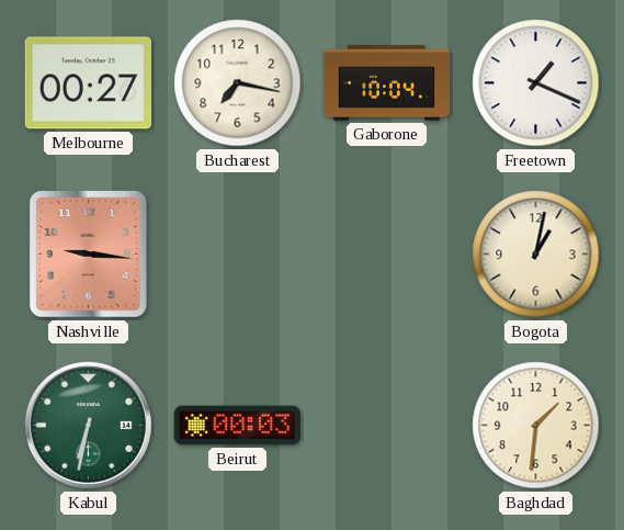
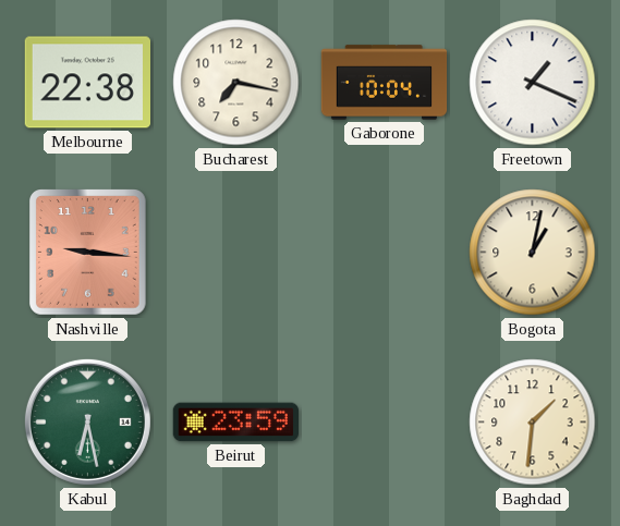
Melbourne: 00:27 -> 22:38 (87, 83)
Kabul: 6:32 -> 6:28 (87, 421)
Beirut: 00:03 -> 23:59 (235, 423)
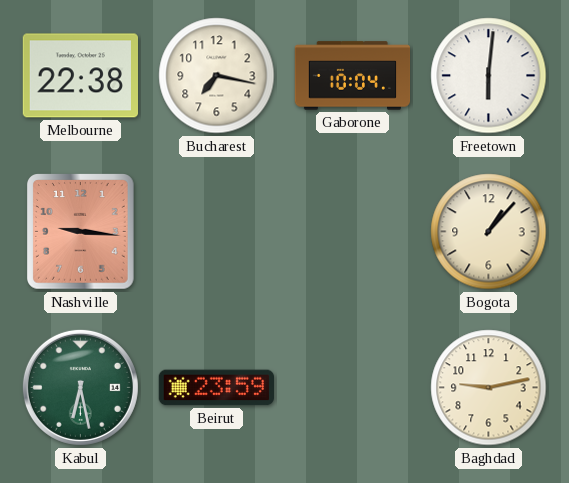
Freetown: 1:19 -> 6:01 (489, 76)
Bogota: 1:02 -> 1:07 (489, 232)
Baghdad: 1:31 -> 9:13 (489, 388)
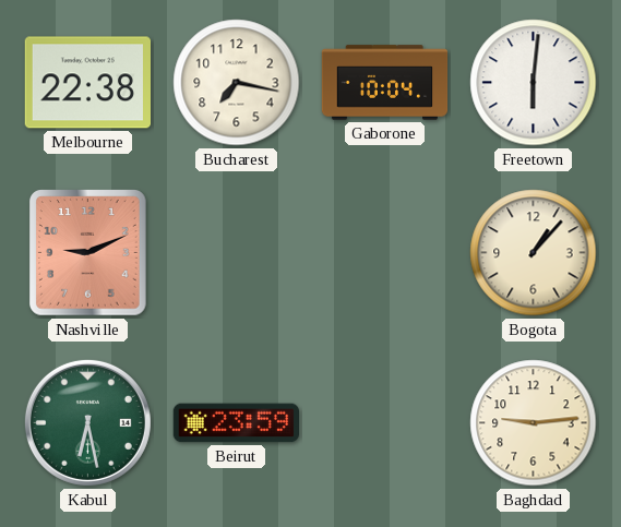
Nashville: 9:16 -> 9:11 (88, 253)
Baghdad: 9:13 -> 9:14 (534, 423)
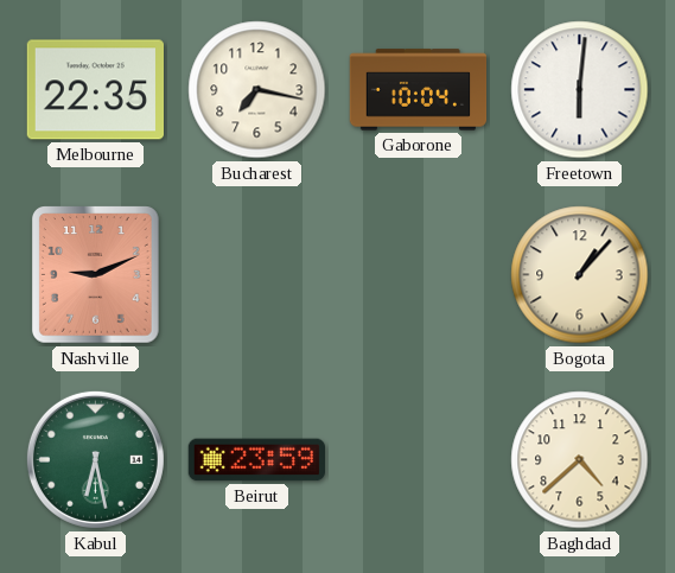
Melbourne: 22:38 -> 22:35 (95, 90)
Baghdad: 9:14 -> 4:38 (580, 460)
